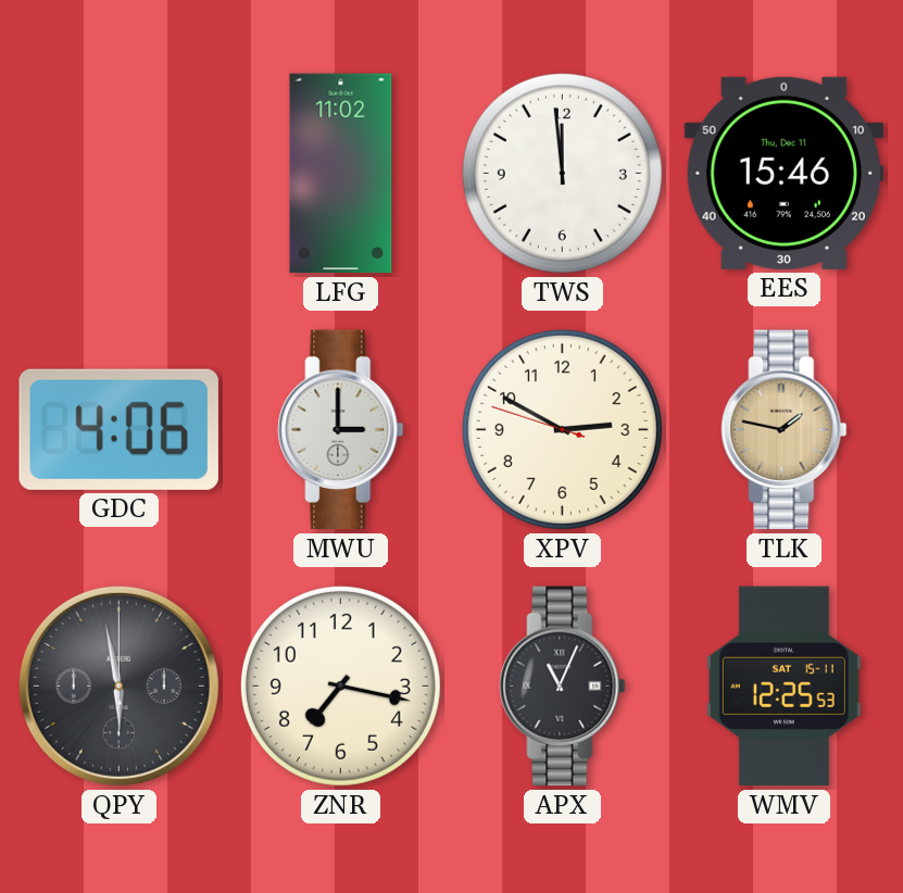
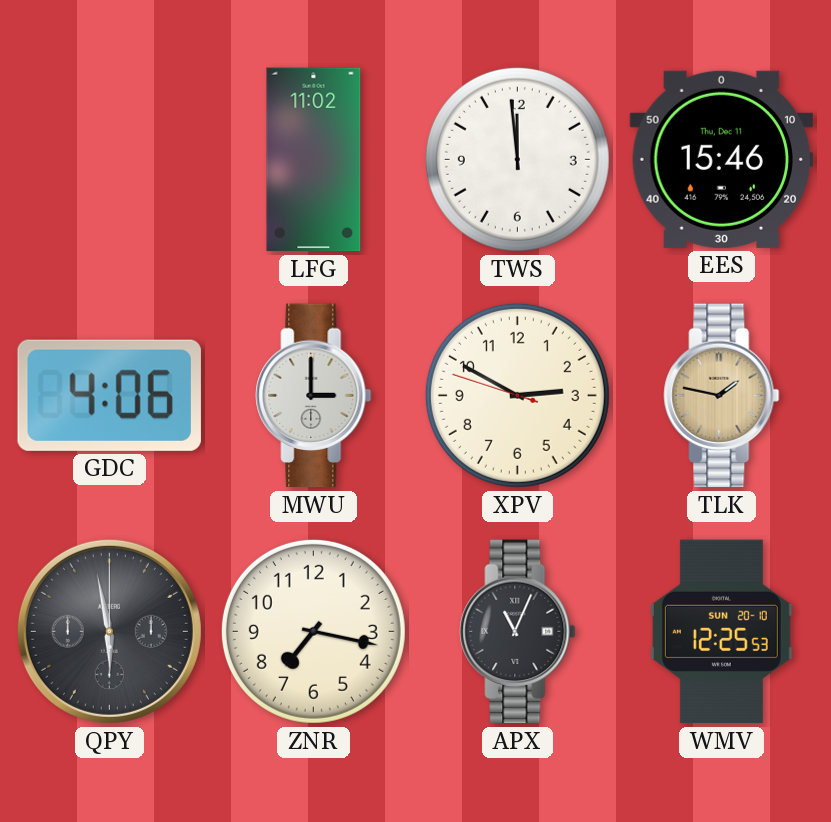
WMV date: SAT 15-11 -> SUN 20-10 (721, 632)
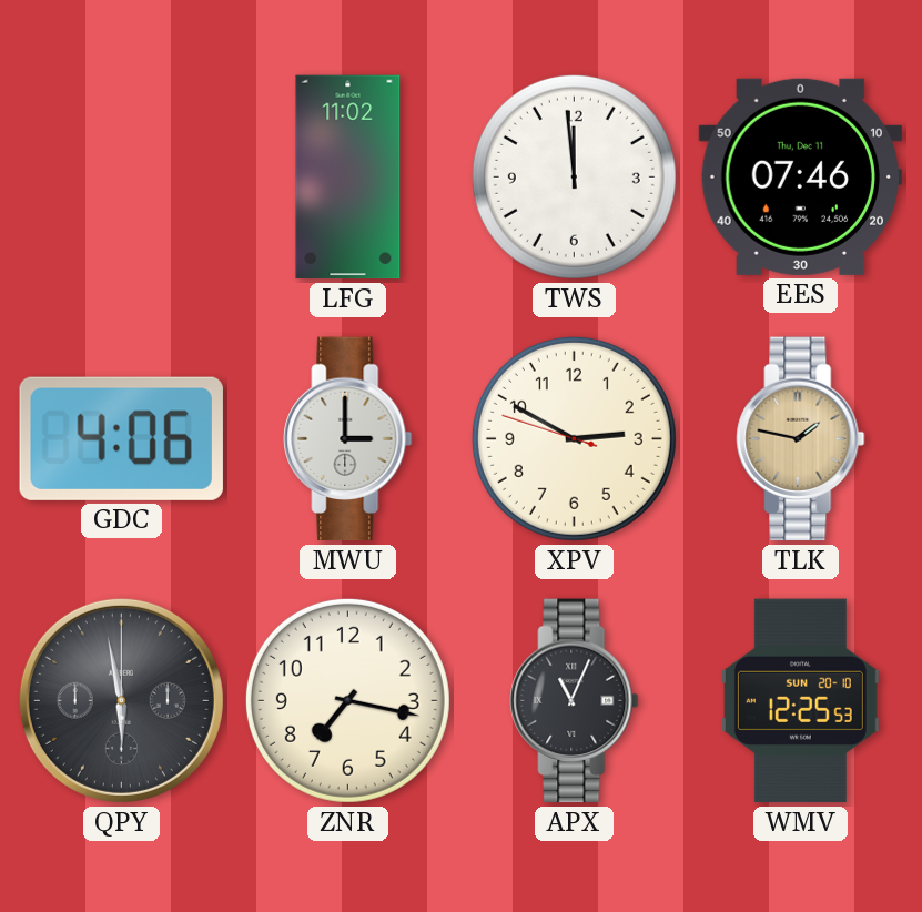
EES: 15:46 -> 07:46 (801, 176)
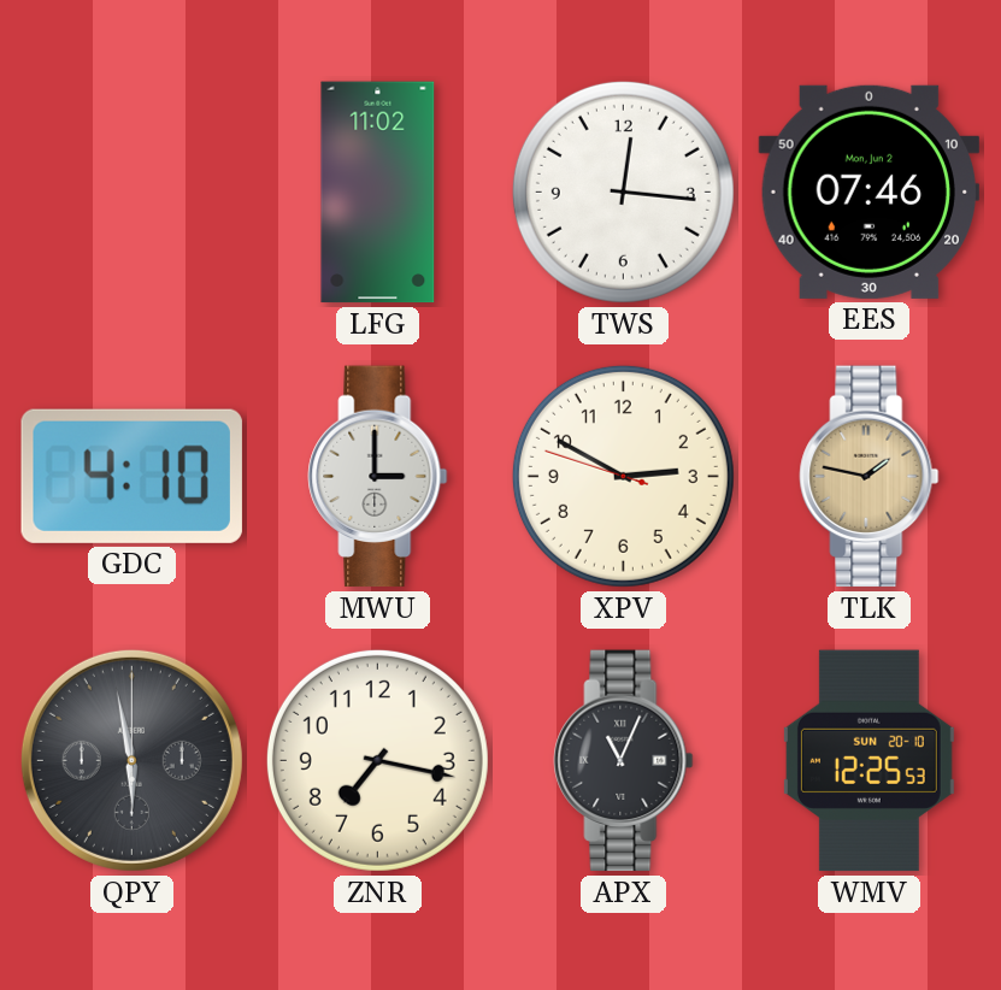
TWS: 11:59 -> 12:16 (623, 191)
EES date: Thu, Dec 11 -> Mon, Jun 2 (870, 191)
GDC: 4:06 -> 4:10 (131, 476)
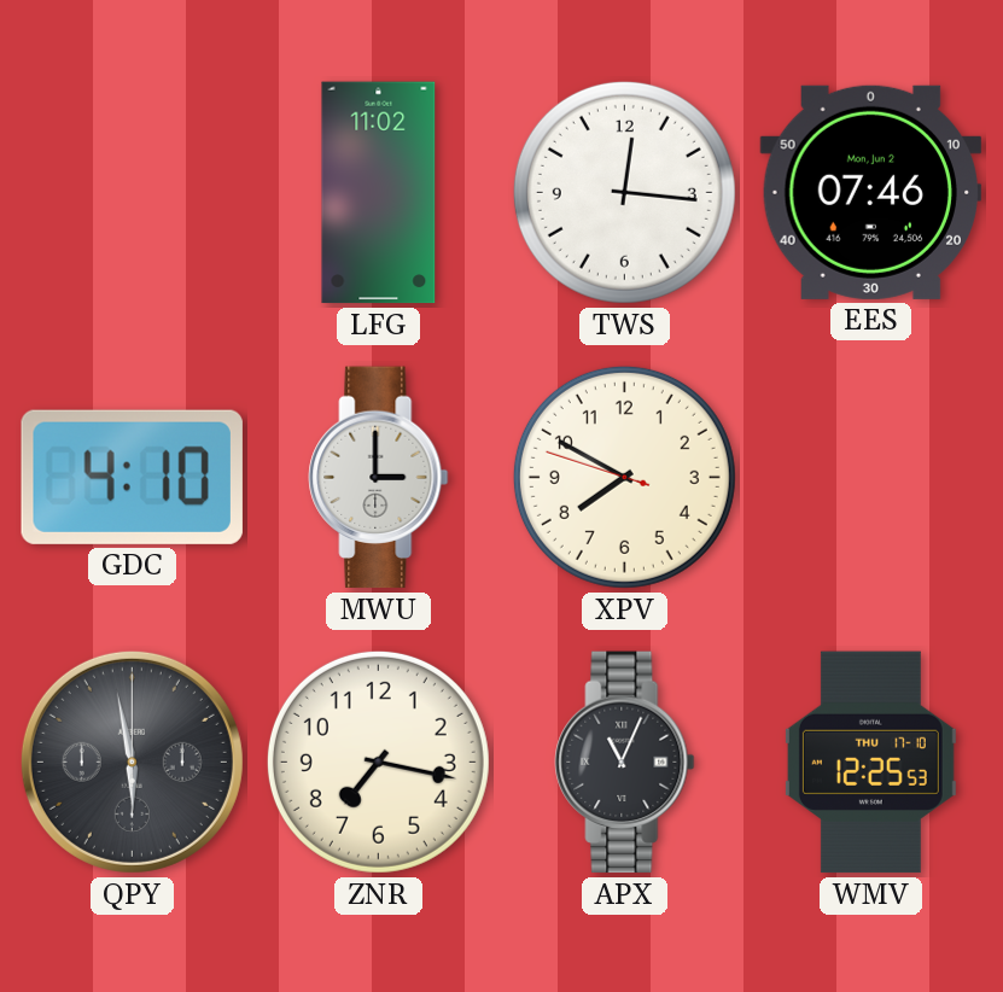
XPV: 2:49 -> 7:49 (624, 477)
TLK: 1:47 -> none (870, 477)
WMV date: SUN 20-10 -> THU 17-10 (870, 763)
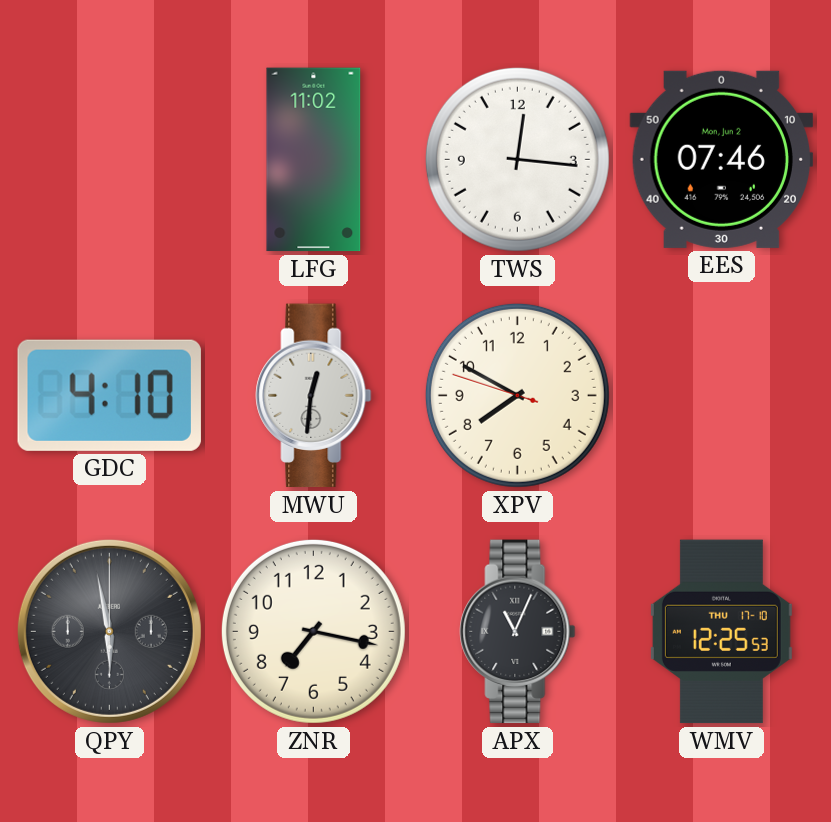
MWU: 3:00 -> 12:31 (314, 396)
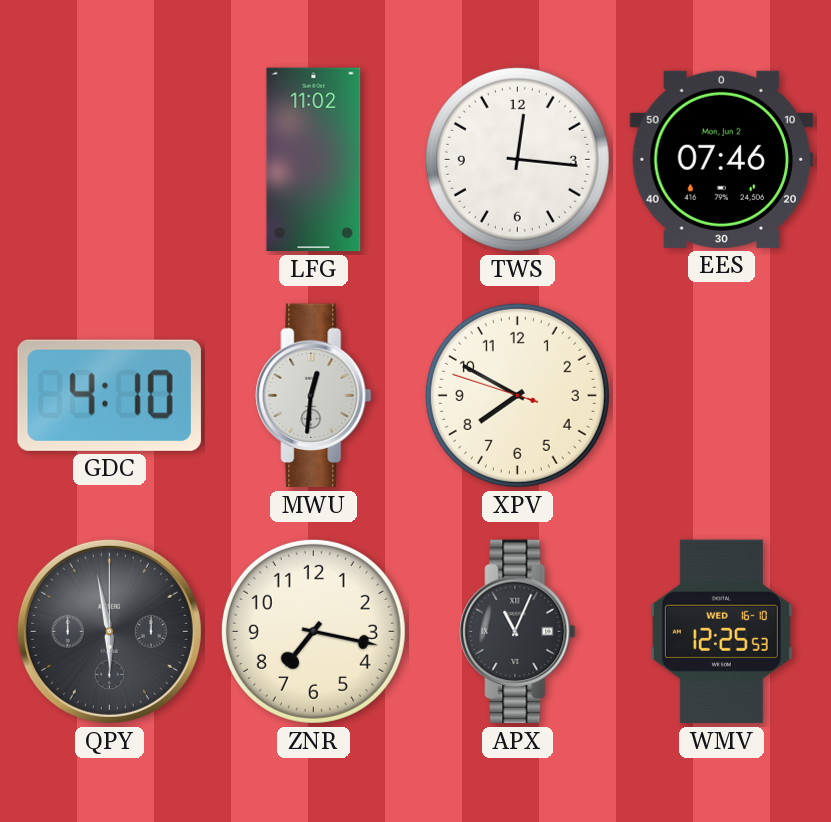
WMV date: THU 17-10 -> WED 16-10 (721, 632)
